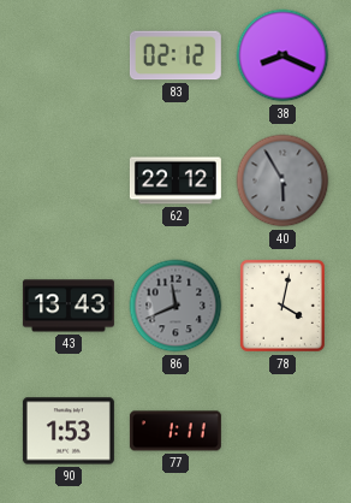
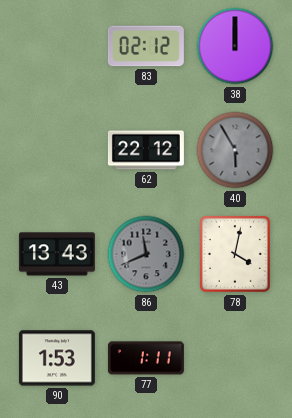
38: 8:19 -> 12:00 (235, 46)
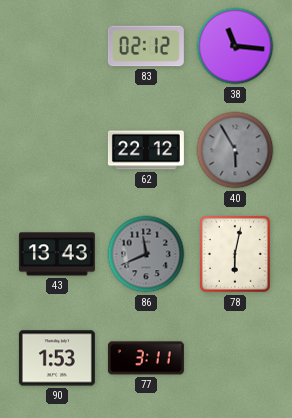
38: 12:00 -> 11:16 (235, 46)
78: 4:02 -> 6:02 (235, 254)
77: 1:11 -> 3:11 (146, 358)
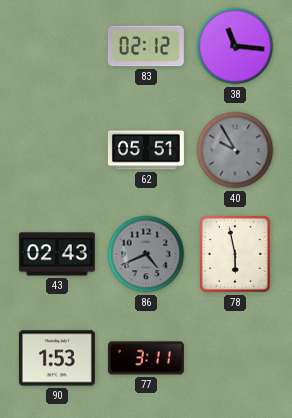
62: 22:12 -> 05:51 (146, 150)
40: 5:55 -> 9:55 (235, 150)
43: 13:43 -> 02:43 (57, 254)
86: 11:41 -> 4:41 (146, 254)
78: 6:02 -> 5:58 (235, 254)
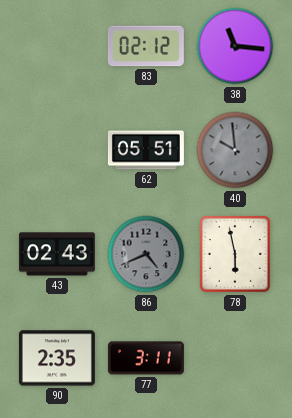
40: 9:55 -> 9:59 (235, 150)
90: 1:53 -> 2:35 (57, 358)
